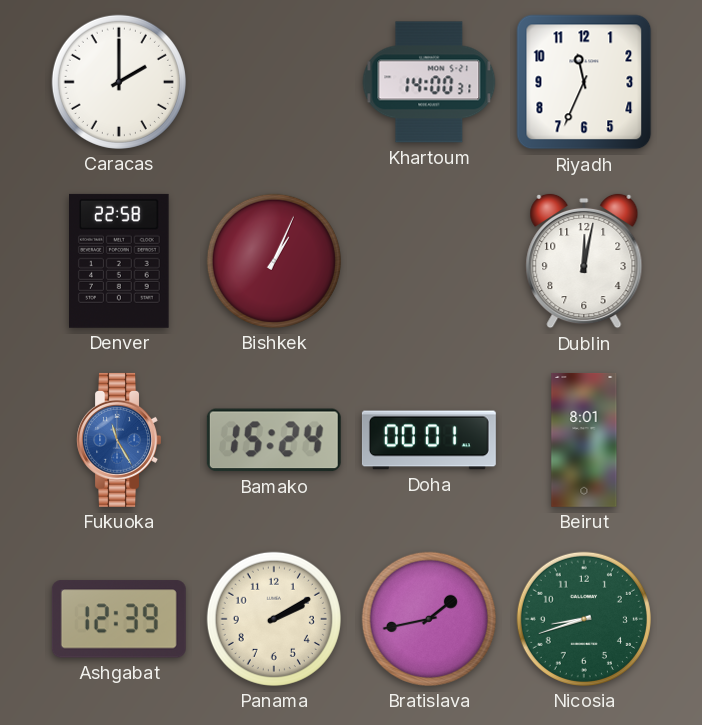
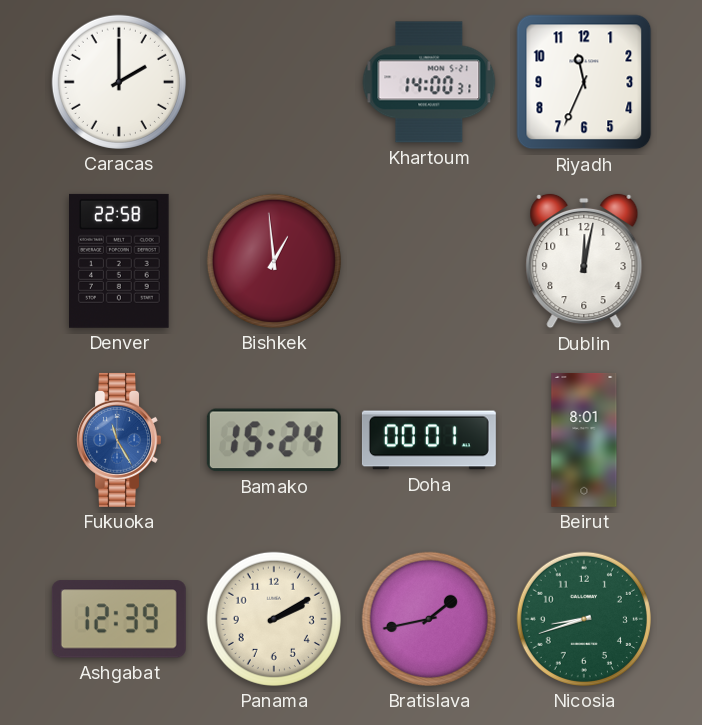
Bishkek: 1:04 -> 12:59 (274, 261)
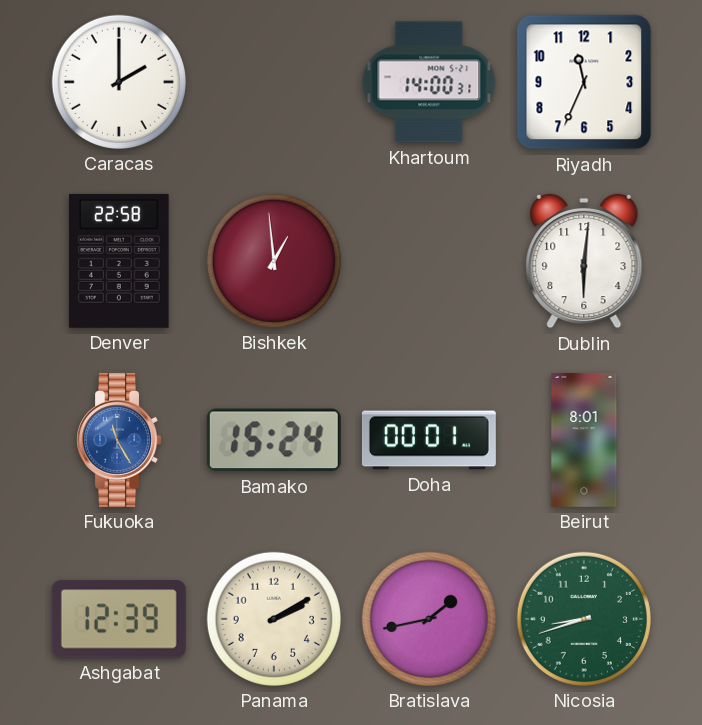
Dublin: 12:02 -> 6:01 (584, 261)
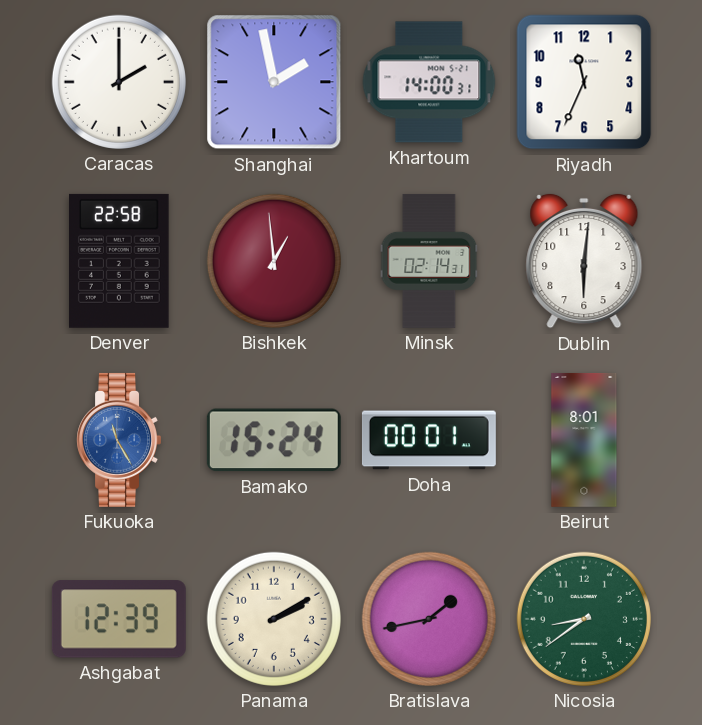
Shanghai: none -> 1:58 (274, 82)
Minsk: none -> 02:14 (429, 261)
Nicosia: 8:42 -> 8:39 (584, 619)
